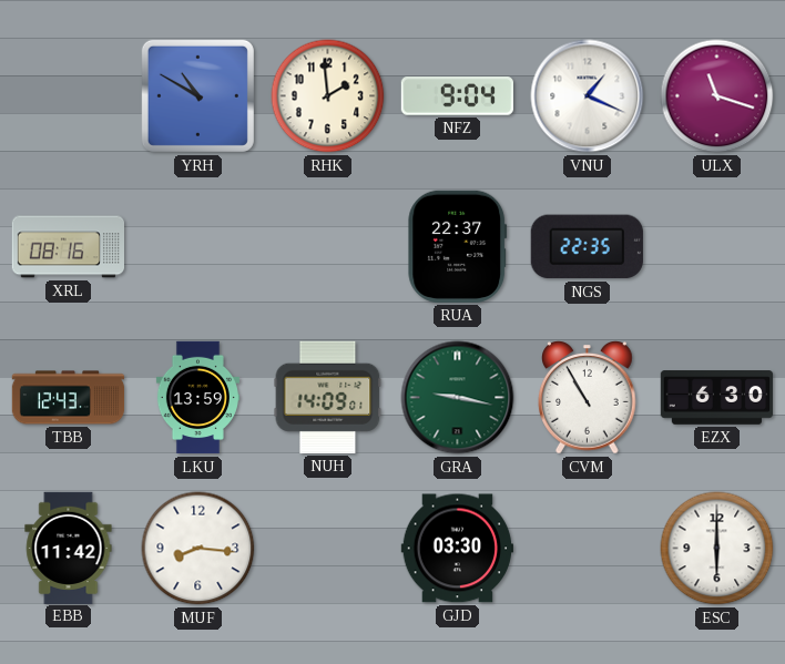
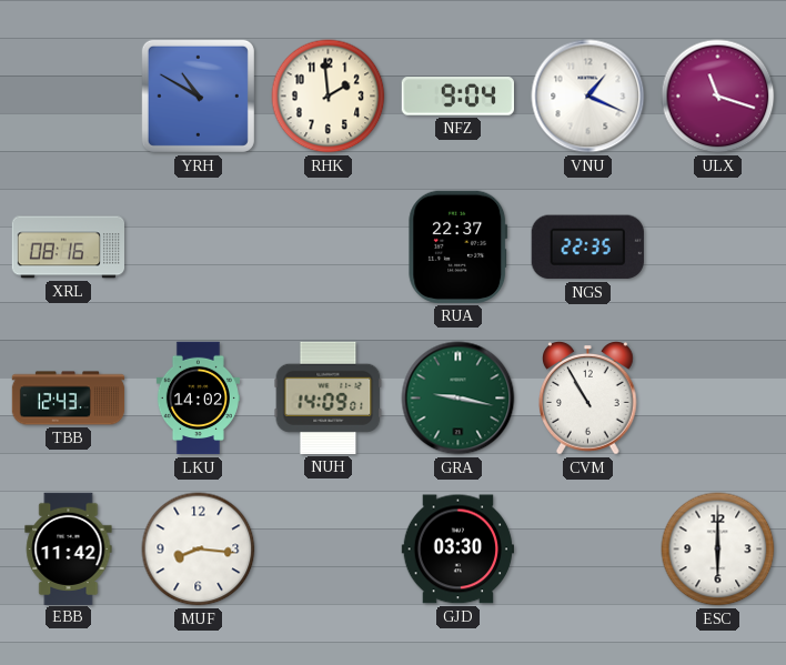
LKU: 13:59 -> 14:02 (198, 399)
EZX: 6:30 -> none (717, 398)
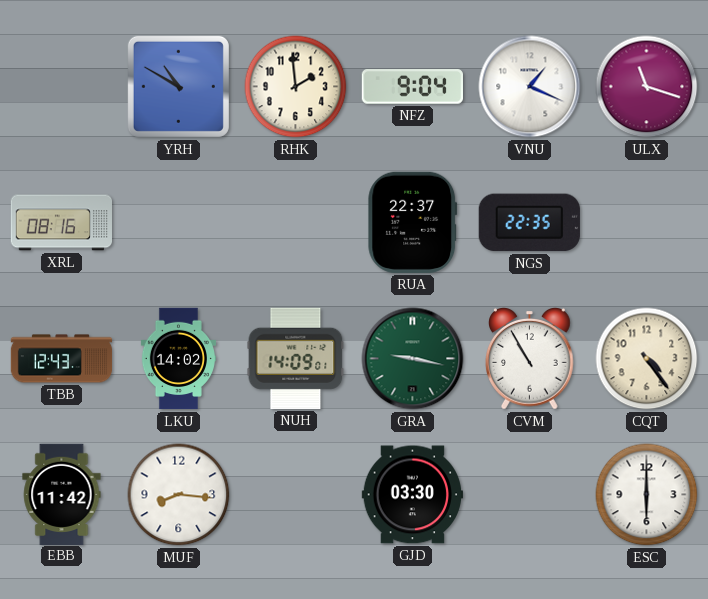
CQT: none -> 4:24 (647, 359)
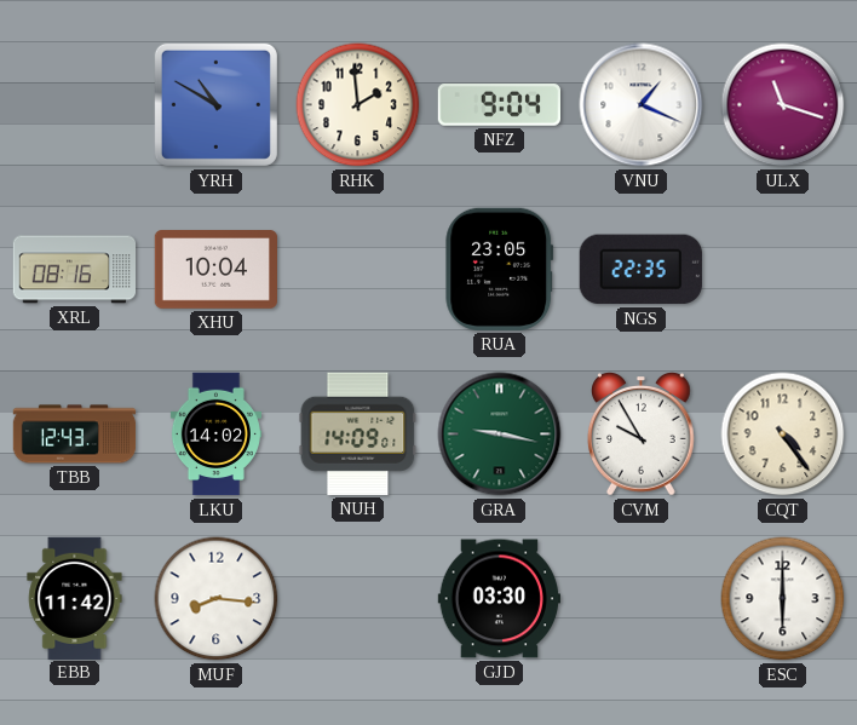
XHU: none -> 10:04 (215, 270)
RUA: 22:37 -> 23:05 (500, 269)
CVM: 10:55 -> 9:55 (642, 435)
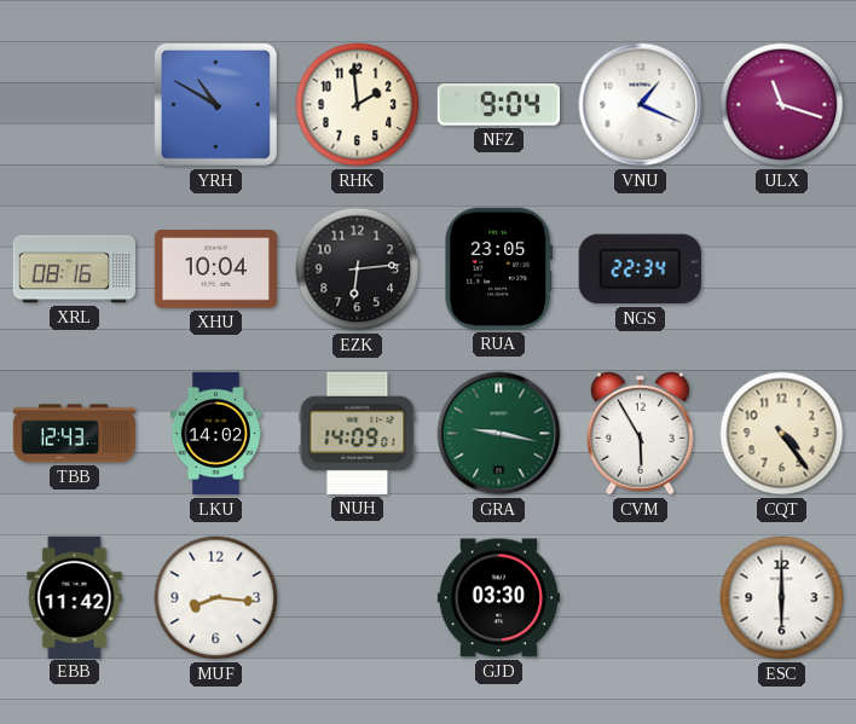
EZK: none -> 6:14 (358, 270)
NGS: 22:35 -> 22:34 (640, 270)
CVM: 9:55 -> 5:55 (641, 434)
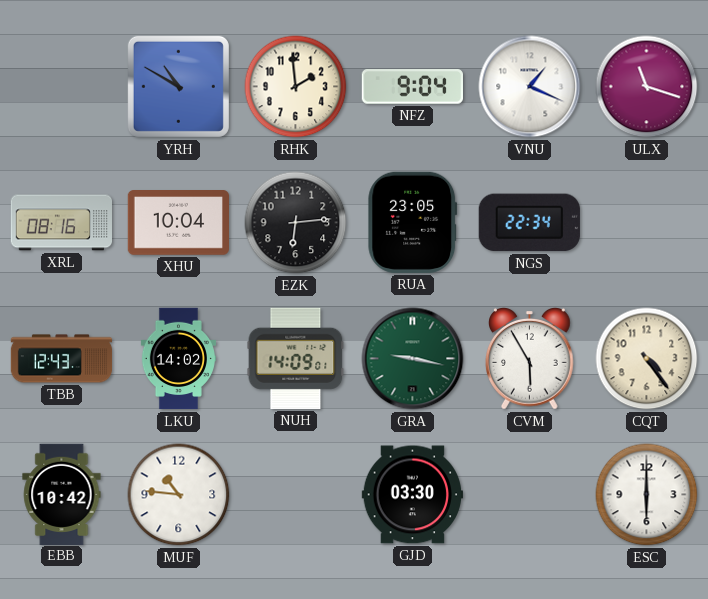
EBB: 11:42 -> 10:42 (62, 494)
MUF: 8:16 -> 10:46 (179, 495)
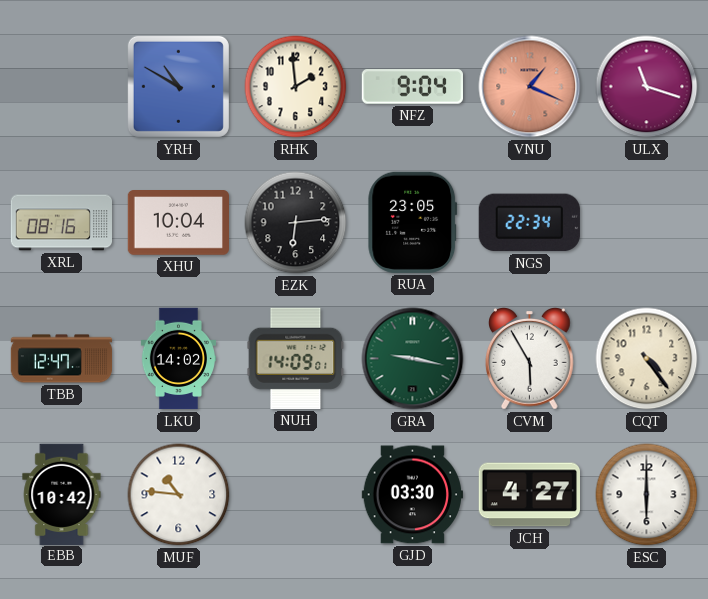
VNU dial: white -> salmon (530, 87)
TBB: 12:43 -> 12:47 (62, 359)
JCH: none -> 4:27 (529, 495)
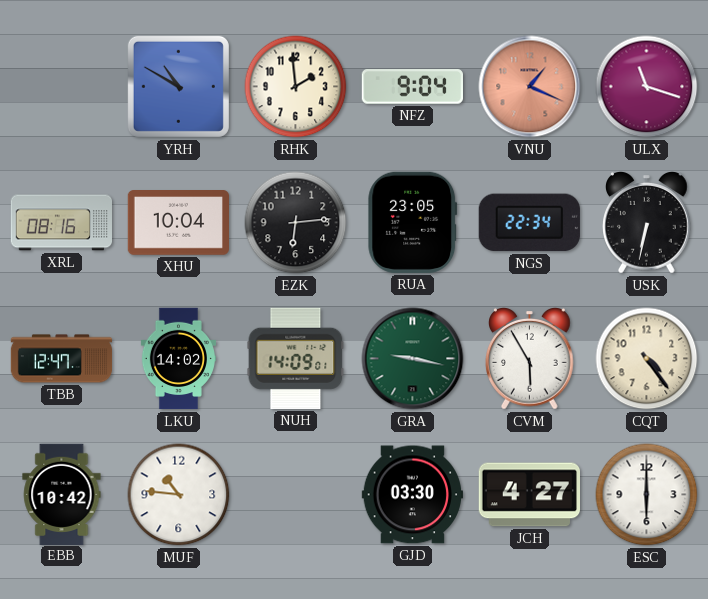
USK: none -> 6:32 (647, 223)
